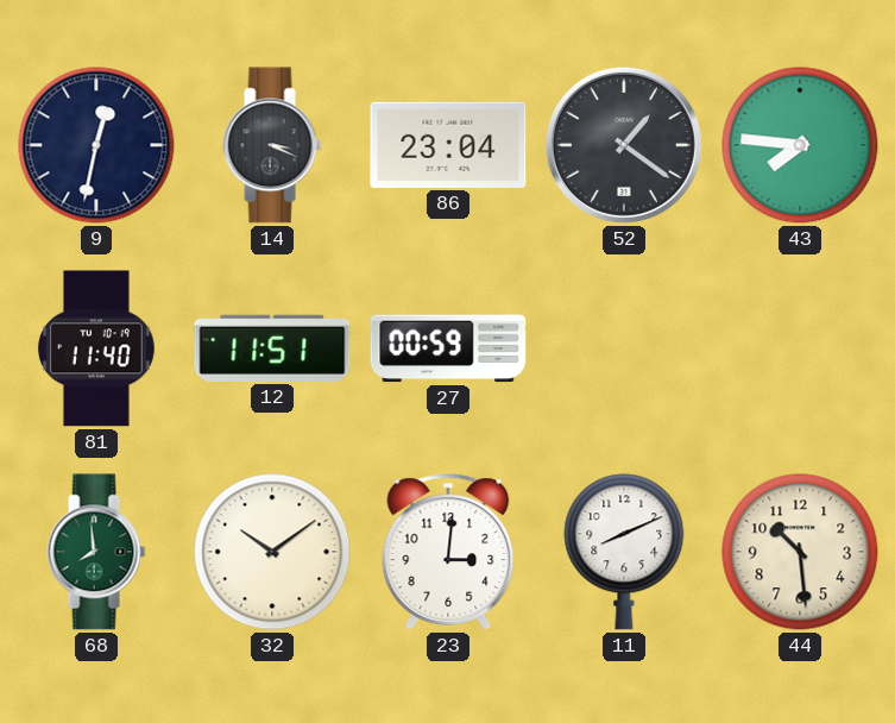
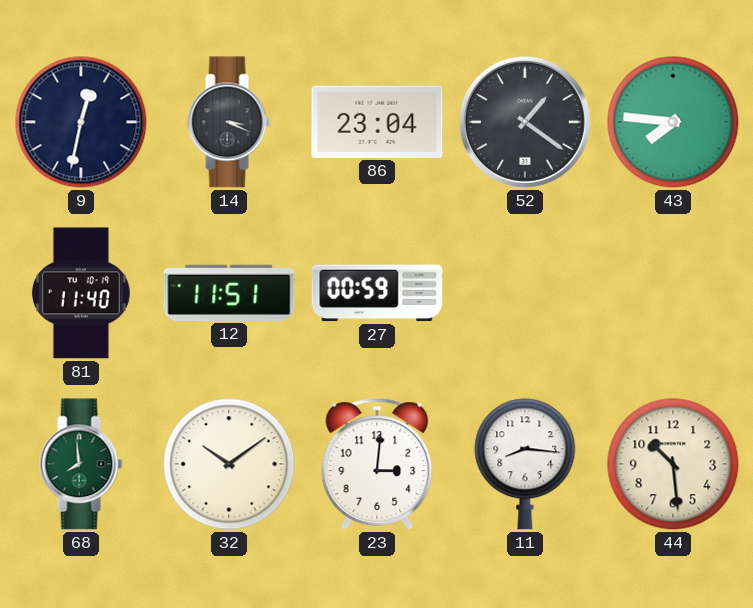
11: 8:11 -> 8:16 (525, 464)
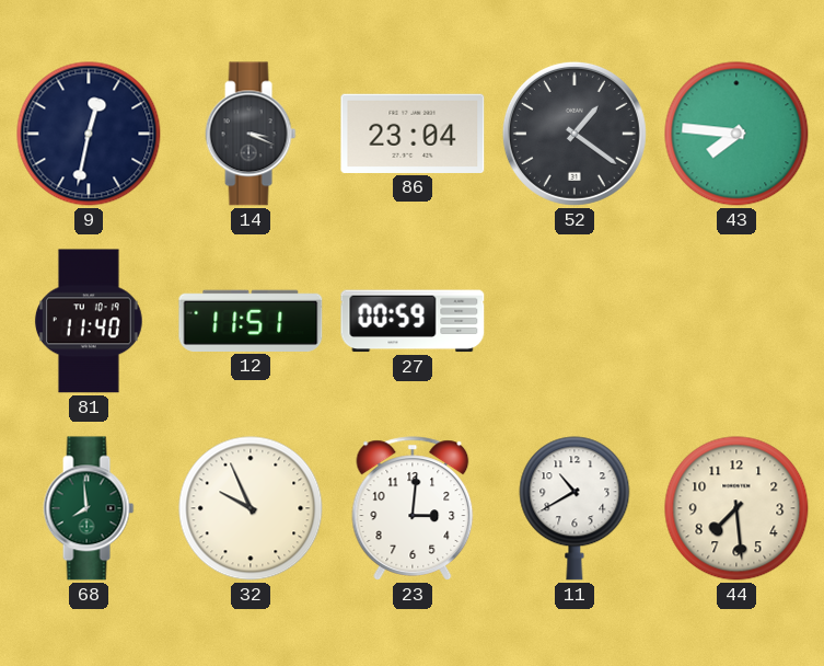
32: 10:09 -> 9:56 (251, 508)
11: 8:16 -> 10:40 (575, 508)
44: 10:29 -> 7:29 (736, 508)
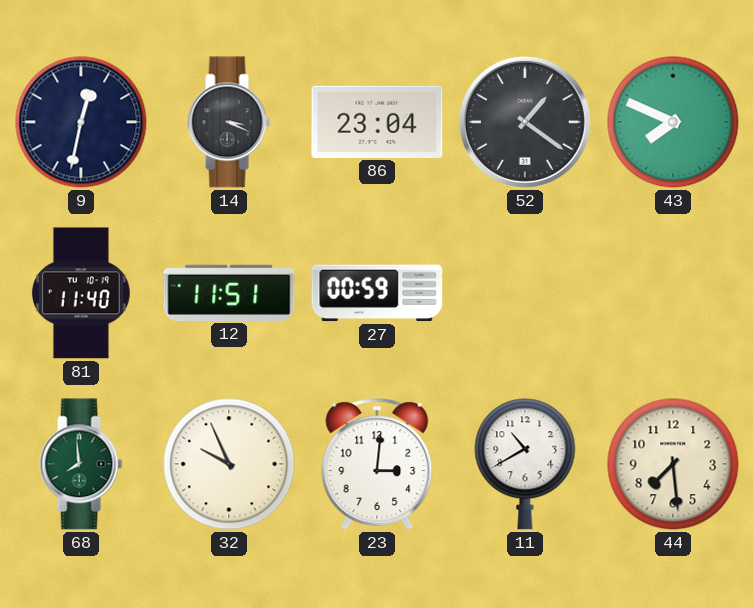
43: 7:46 -> 7:49 (673, 122)
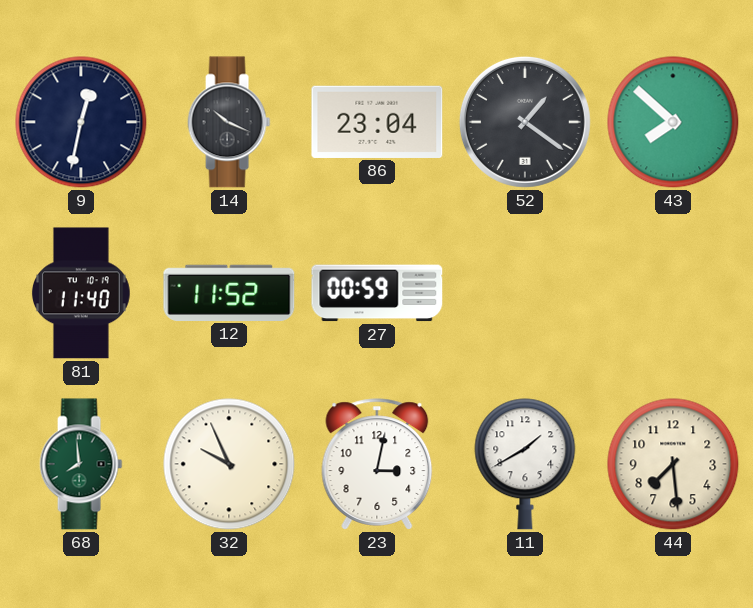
14: 3:19 -> 10:19 (229, 122)
43: 7:49 -> 7:52 (673, 122)
12: 11:51 -> 11:52 (229, 293)
23: 3:01 -> 3:02 (377, 464)
11: 10:40 -> 1:40 (525, 464)
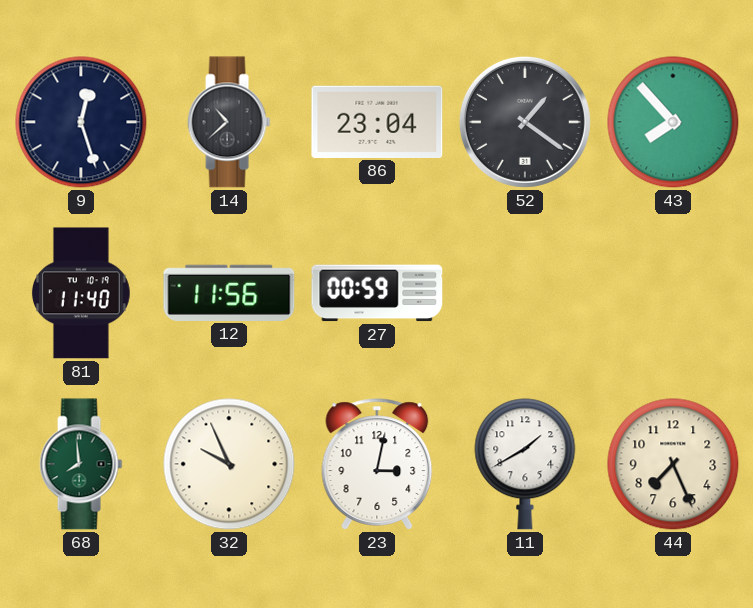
9: 12:32 -> 12:27 (81, 122)
14: 10:19 -> 10:38 (229, 122)
43: 7:52 -> 7:53 (673, 122)
12: 11:52 -> 11:56 (229, 293)
44: 7:29 -> 7:26 (673, 464)
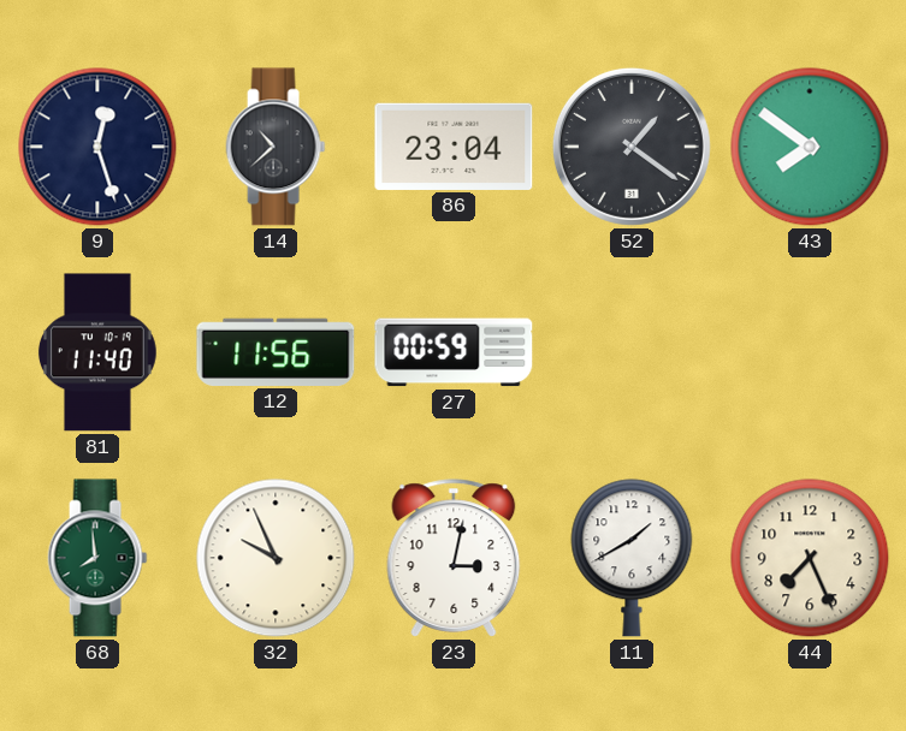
43: 7:53 -> 7:51 (810, 147)
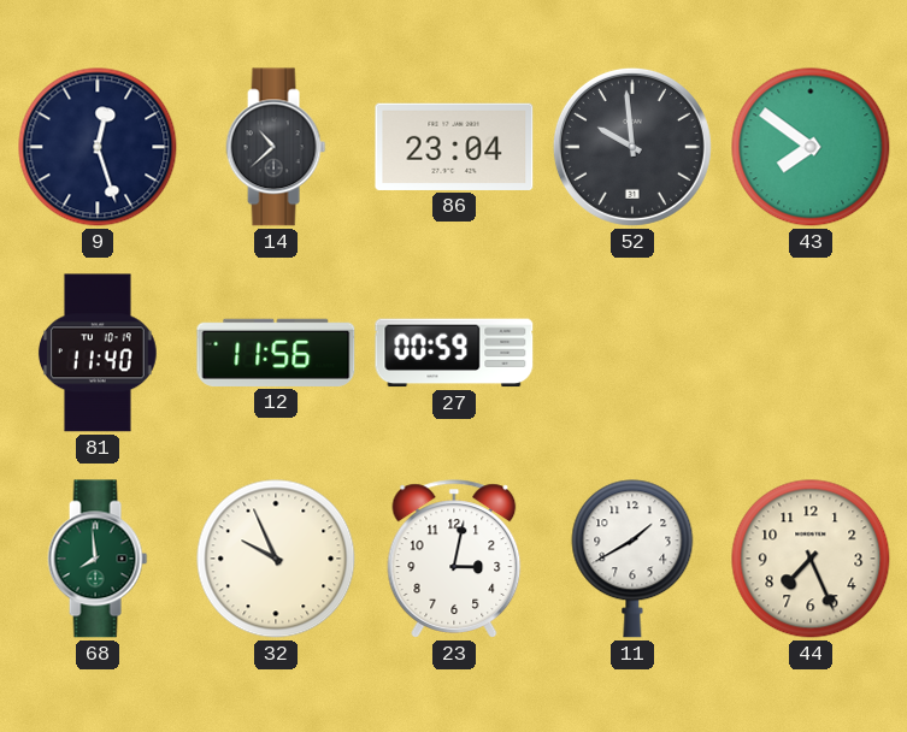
52: 1:21 -> 9:59 (632, 147)
